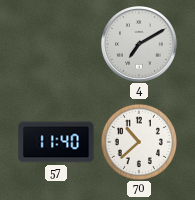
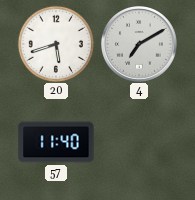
20: none -> 5:42 (56, 44)
70: 10:38 -> none (139, 142)
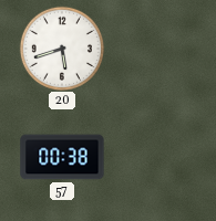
4: 7:10 -> none (140, 45)
57: 11:40 -> 00:38 (62, 157)
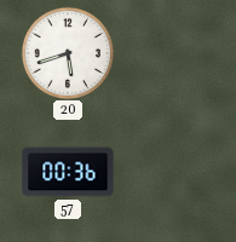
57: 00:38 -> 00:36 (68, 172)
